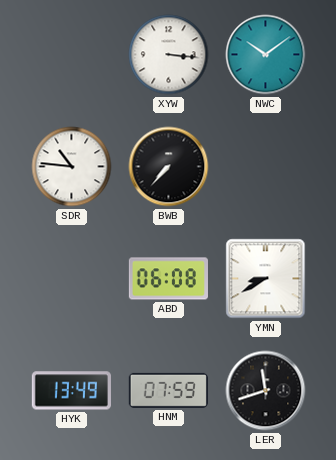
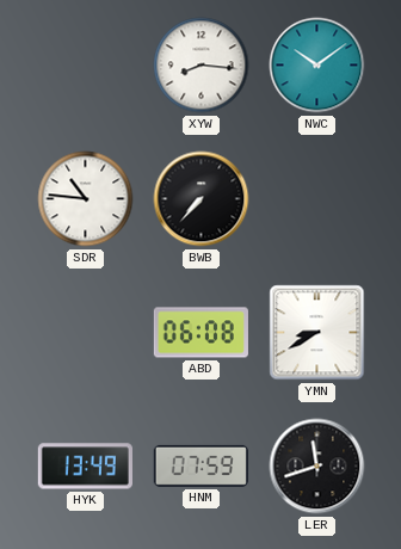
XYW: 3:16 -> 8:16 (202, 66)
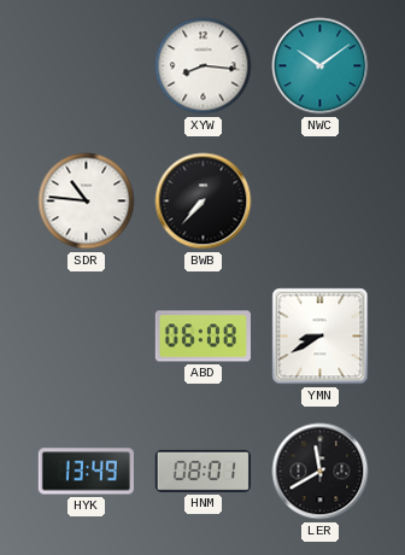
HNM: 07:59 -> 08:01 (202, 471)
LER: 11:42 -> 11:40 (321, 472)
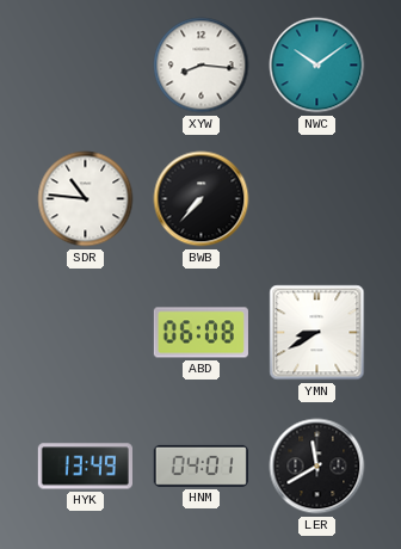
HNM: 08:01 -> 04:01 (200, 465)
